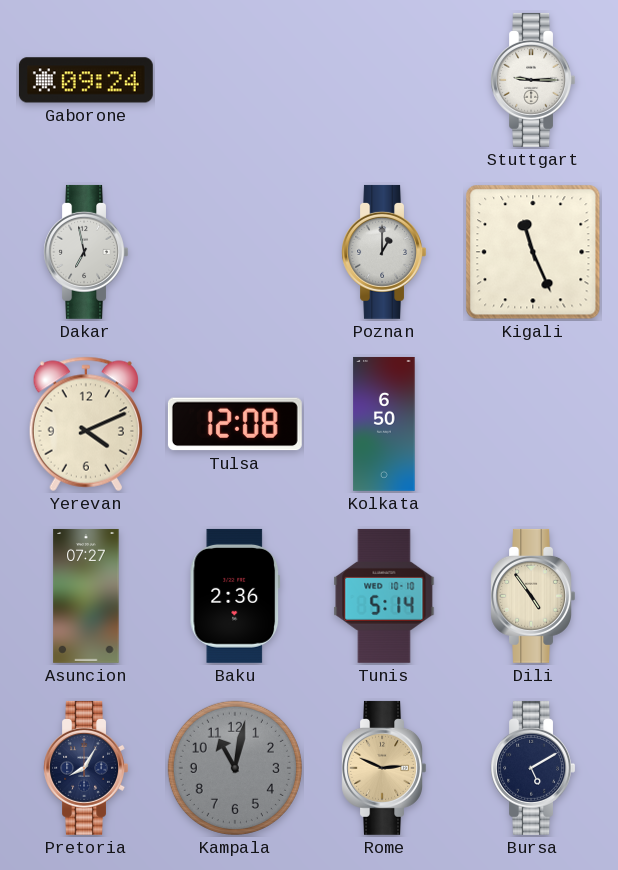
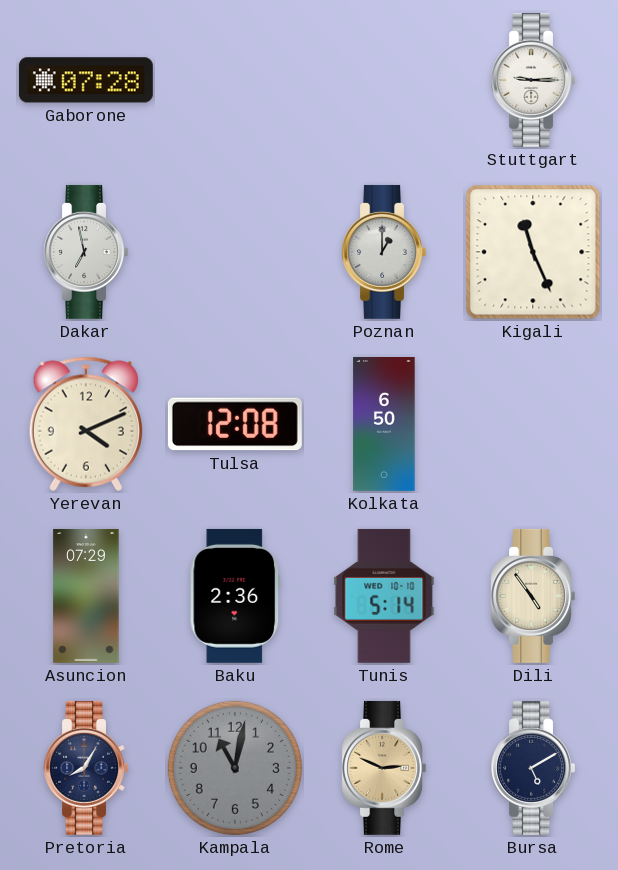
Gaborone: 09:24 -> 07:28 (86, 80)
Asuncion: 07:27 -> 07:29 (86, 596)
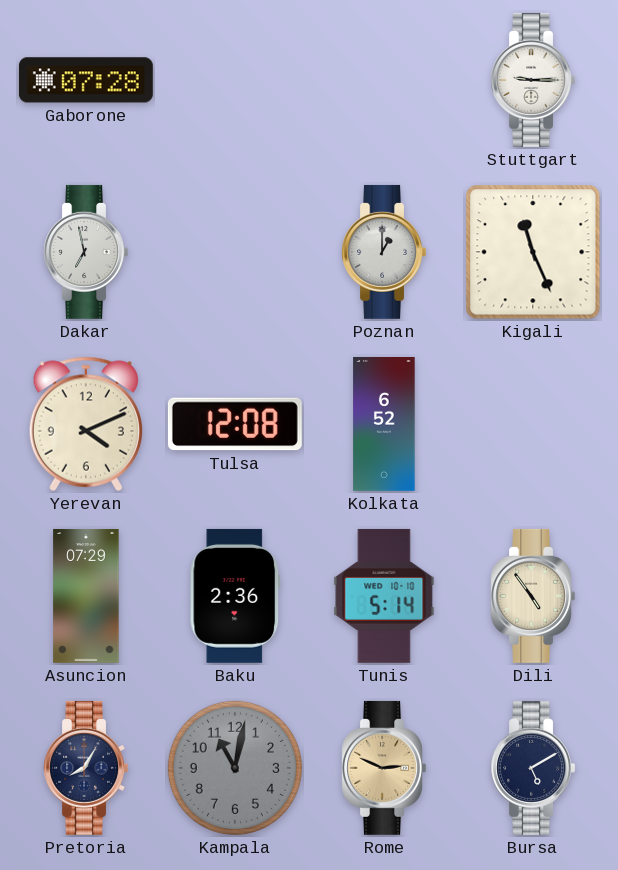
Kolkata: 6:50 -> 6:52 (384, 424)
